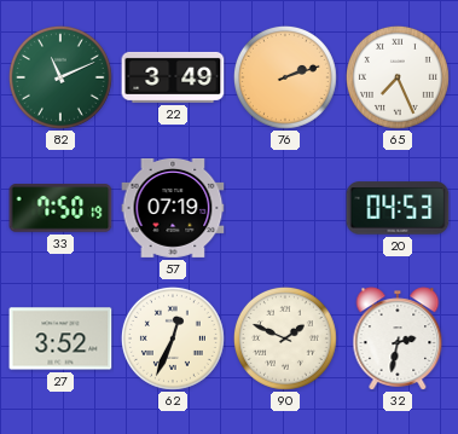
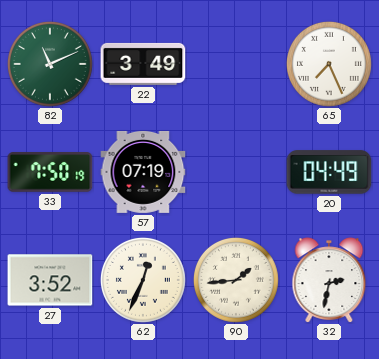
76: 2:12 -> none (285, 77)
20: 04:53 -> 04:49 (329, 172)
90: 1:49 -> 1:44 (236, 280)
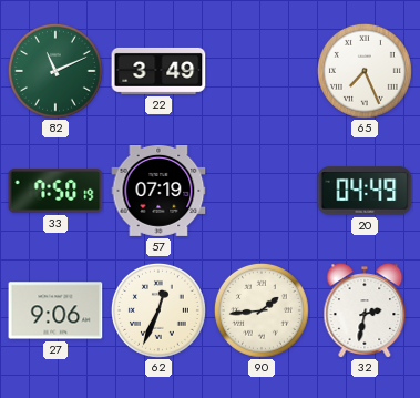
27: 3:52 -> 9:06 (55, 310)
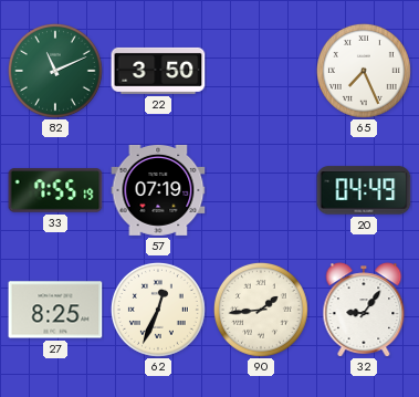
22: 3:49 -> 3:50 (158, 71)
33: 7:50 -> 7:55 (55, 190)
27: 9:06 -> 8:25 (55, 310)
32: 2:32 -> 9:06 (364, 310)
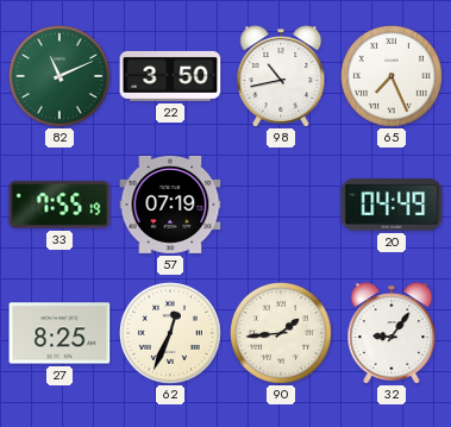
98: none -> 10:43 (281, 76)
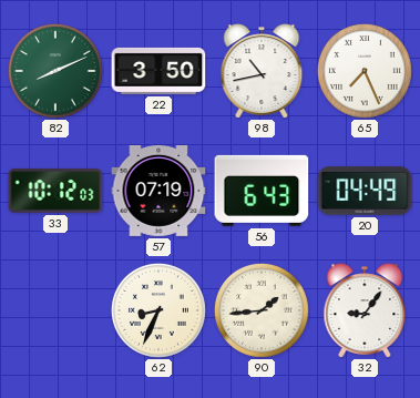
82: 11:11 -> 8:11 (55, 71)
33: 7:55 -> 10:12 (55, 191)
56: none -> 6:43 (262, 191)
27: 8:25 -> none (59, 333)
62: 12:34 -> 8:34 (158, 310)
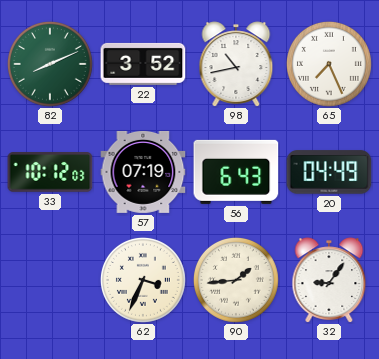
22: 3:50 -> 3:52 (143, 64)
62: 8:34 -> 3:34 (143, 280)
